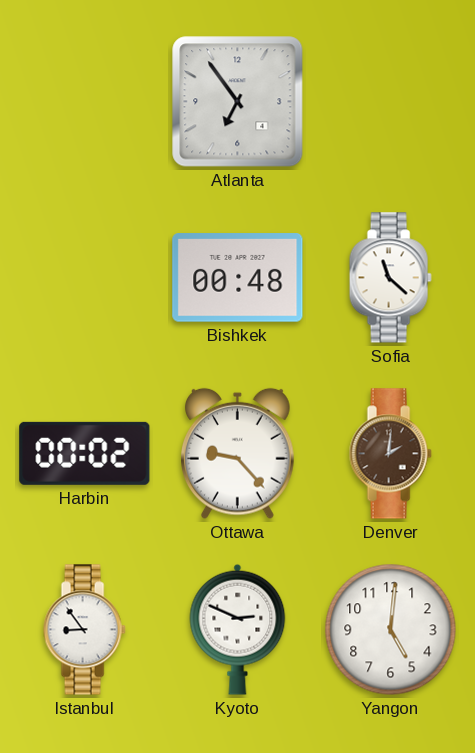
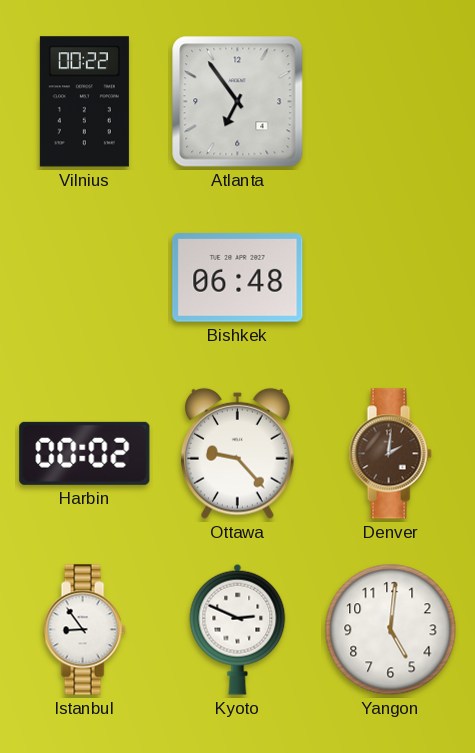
Vilnius: none -> 00:22 (84, 102)
Bishkek: 00:48 -> 06:48 (238, 278)
Sofia: 11:22 -> none (390, 278)
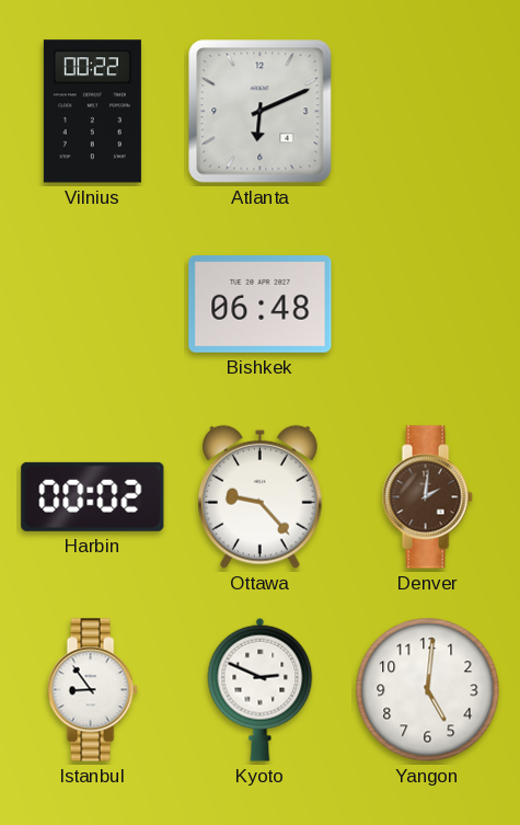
Atlanta: 6:54 -> 6:11 (261, 112)
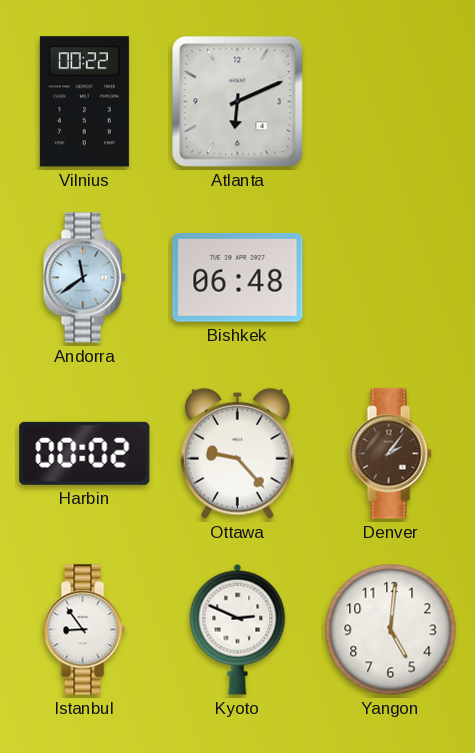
Andorra: none -> 11:39 (84, 278)
Denver: 2:01 -> 2:06 (390, 454)
